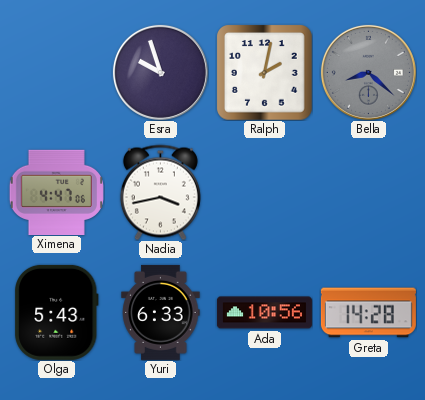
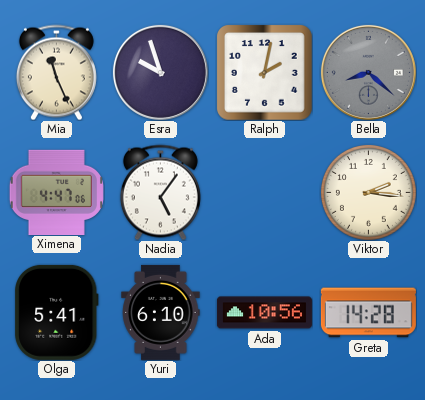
Mia: none -> 11:26 (56, 72)
Nadia: 3:43 -> 5:06 (160, 192)
Viktor: none -> 2:16 (368, 192)
Olga: 5:43 -> 5:41 (57, 312)
Yuri: 6:33 -> 6:10 (161, 312)
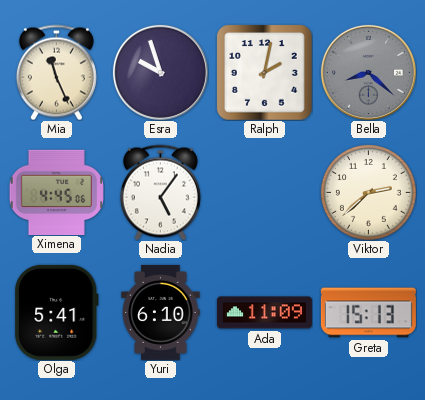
Ximena: 4:47 -> 4:45 (56, 192)
Viktor: 2:16 -> 2:38 (368, 192)
Ada: 10:56 -> 11:09 (264, 313)
Greta: 14:28 -> 15:13 (368, 313)
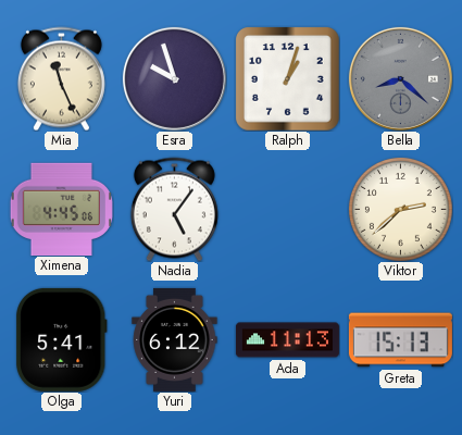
Ralph: 2:02 -> 1:03 (288, 79)
Yuri: 6:10 -> 6:12 (175, 339)
Ada: 11:09 -> 11:13 (287, 340)
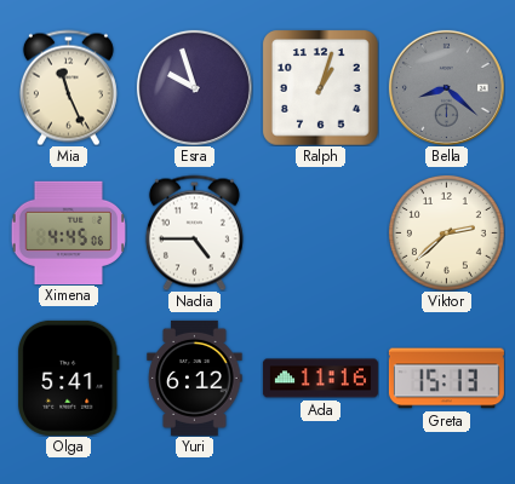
Nadia: 5:06 -> 4:45 (194, 232)
Ada: 11:13 -> 11:16 (320, 379)
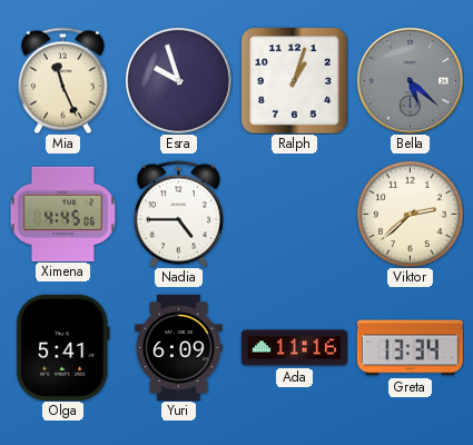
Bella: 8:22 -> 5:22 (410, 80)
Yuri: 6:12 -> 6:09 (179, 347)
Greta: 15:13 -> 13:34 (410, 348)
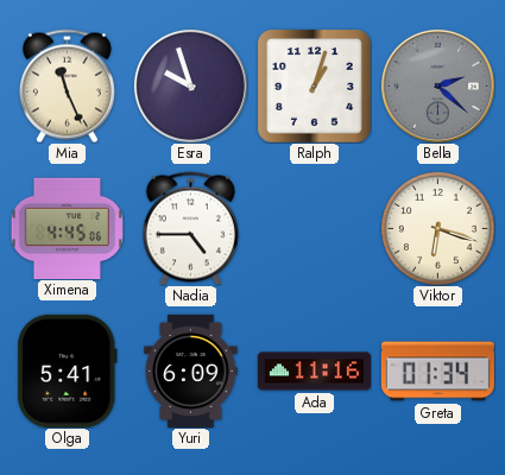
Bella: 5:22 -> 2:22 (437, 85)
Viktor: 2:38 -> 6:18 (437, 228)
Greta: 13:34 -> 01:34 (437, 372)
